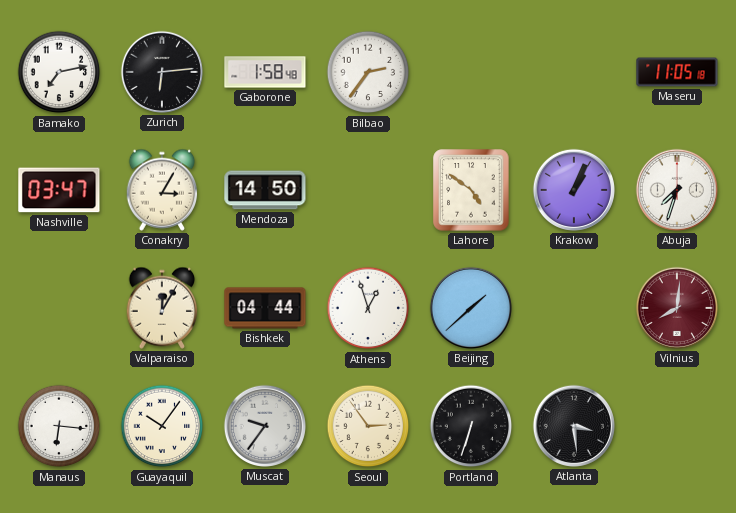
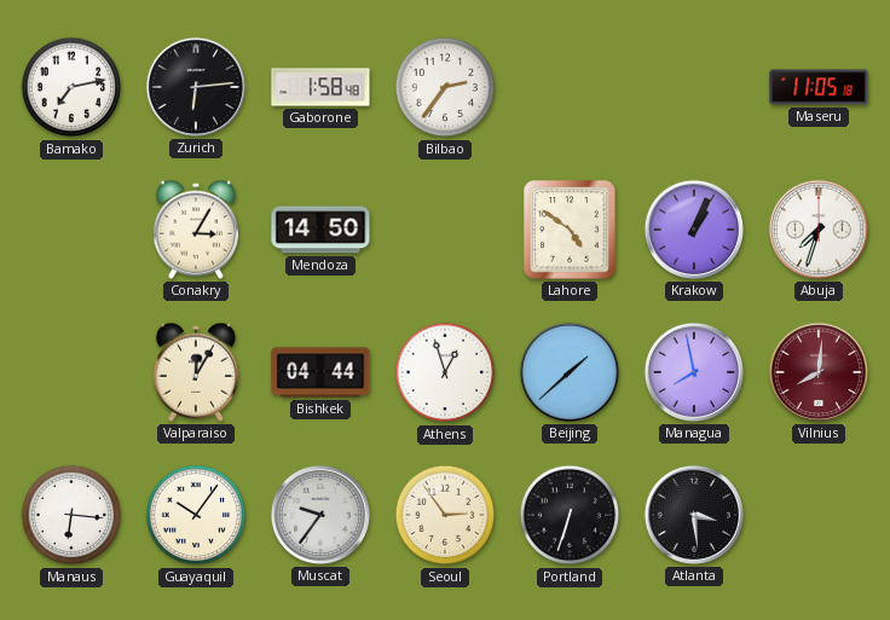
Nashville: 03:47 -> none (59, 190)
Managua: none -> 7:58 (694, 372)
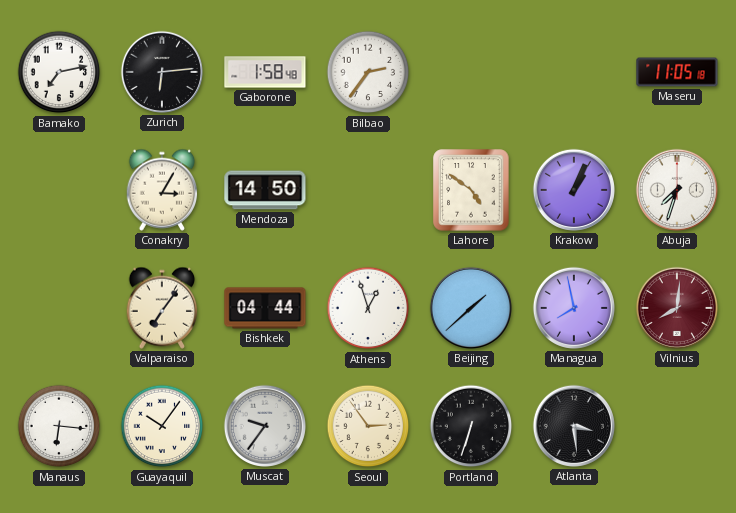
Valparaiso: 12:05 -> 7:06 (162, 308)
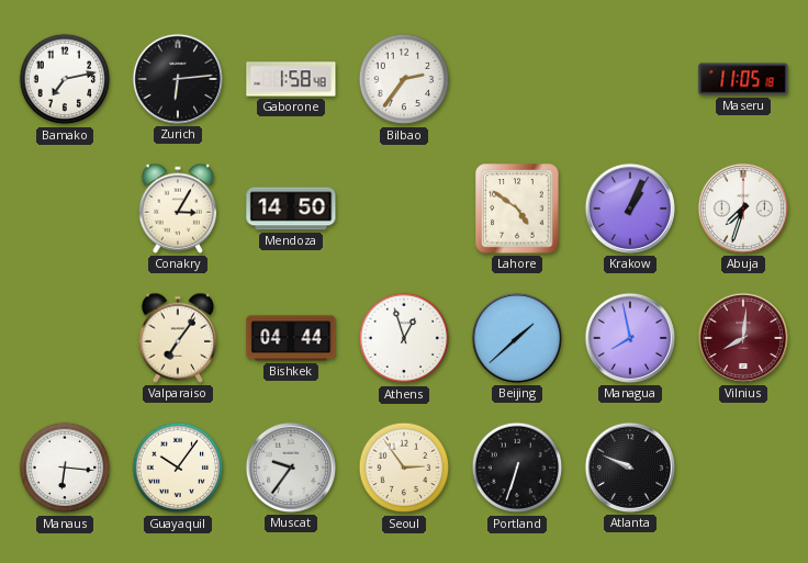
Atlanta: 3:29 -> 9:49 (630, 468)
